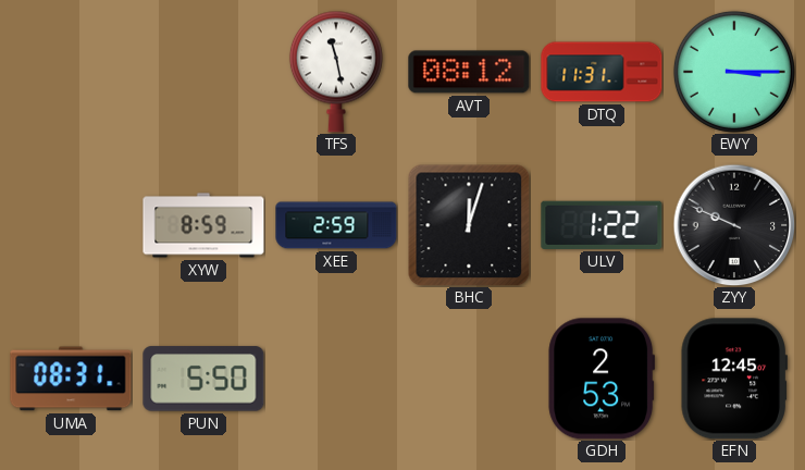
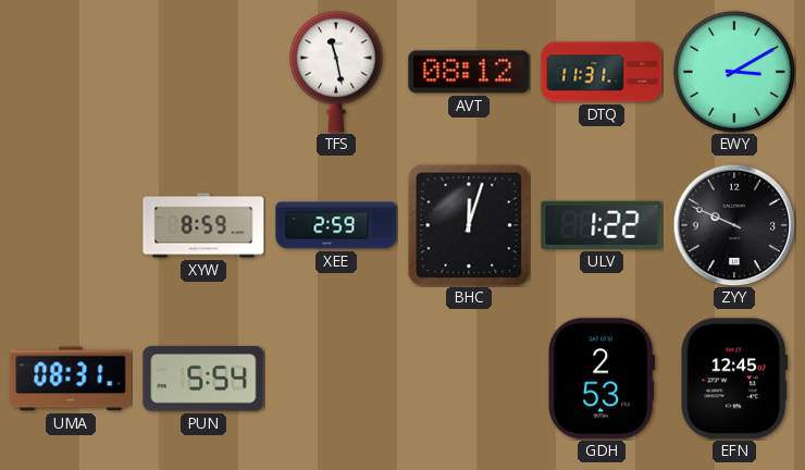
EWY: 3:15 -> 3:10 (734, 72)
PUN: 5:50 -> 5:54 (203, 379)
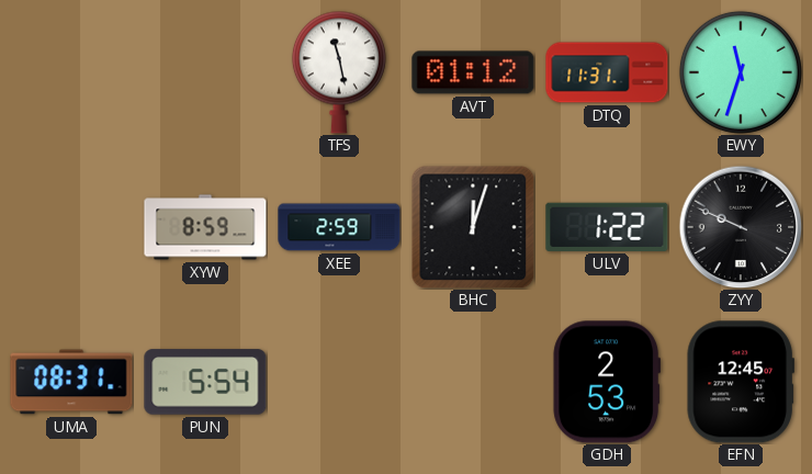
AVT: 08:12 -> 01:12 (473, 72)
EWY: 3:10 -> 11:33 (741, 72)
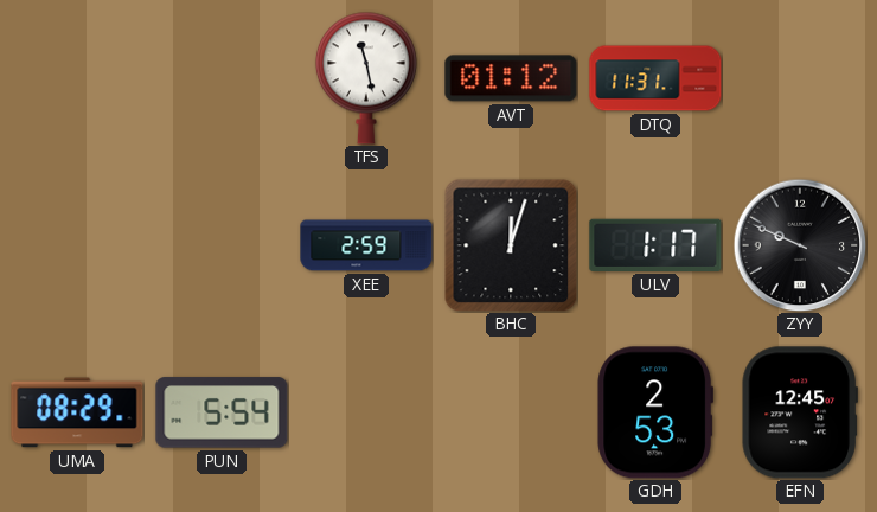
EWY: 11:33 -> none (741, 72)
XYW: 8:59 -> none (205, 227)
ULV: 1:22 -> 1:17 (655, 245)
UMA: 08:31 -> 08:29 (77, 412)
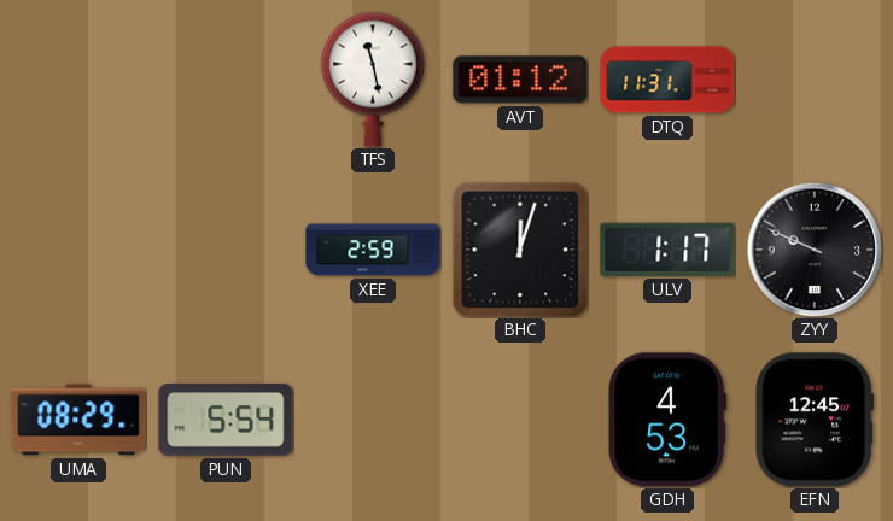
GDH: 2:53 -> 4:53 (666, 420)
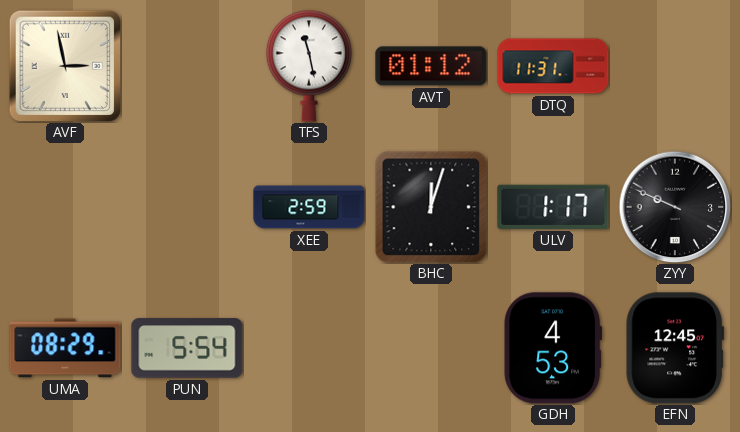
AVF: none -> 2:58 (64, 65)
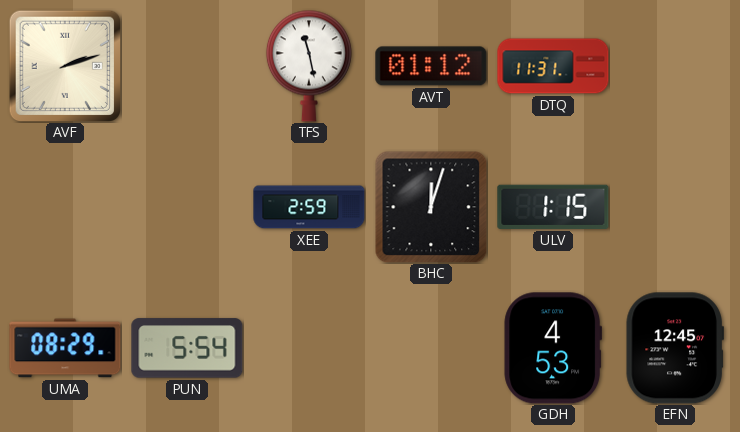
AVF: 2:58 -> 2:12 (64, 65)
ULV: 1:17 -> 1:15 (553, 207)
ZYY: 9:49 -> none (675, 207)
